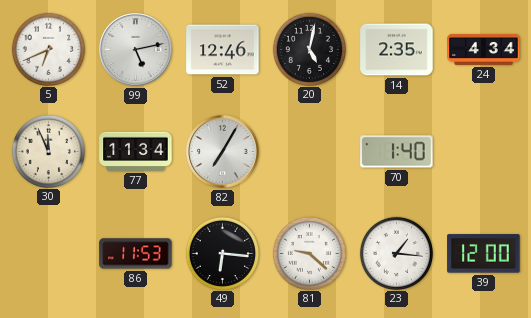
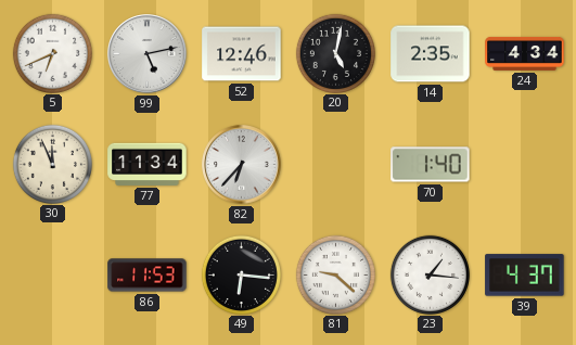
82: 7:05 -> 6:37 (242, 165)
39: 12:00 -> 4:37 (525, 276)
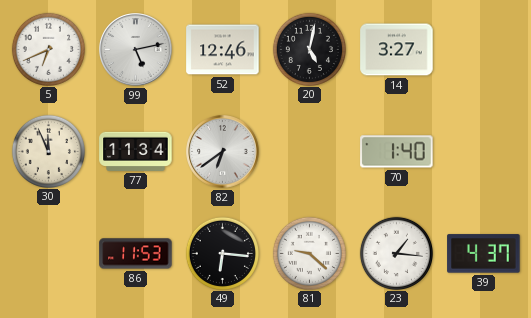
14: 2:35 -> 3:27 (397, 50)
24: 4:34 -> none (525, 53)
82: 6:37 -> 6:39 (223, 152)
